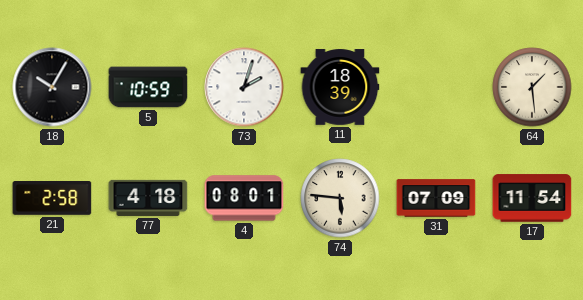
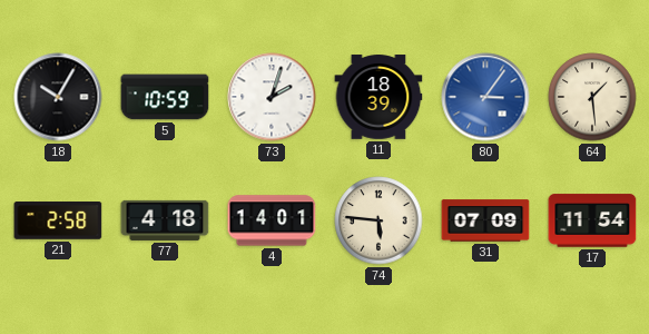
80: none -> 3:06 (485, 97)
4: 08:01 -> 14:01 (272, 220)
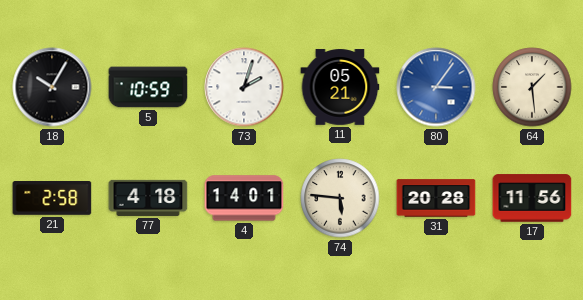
11: 18:39 -> 05:21 (340, 87)
31: 07:09 -> 20:28 (436, 198)
17: 11:54 -> 11:56 (532, 198)
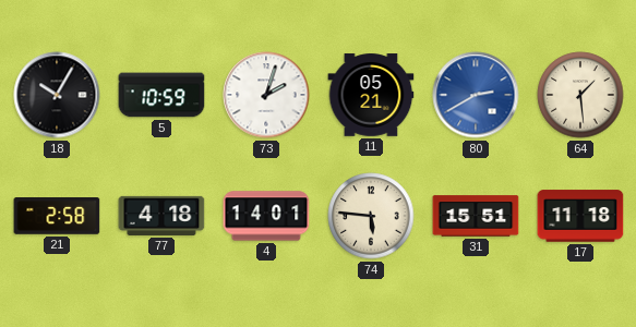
80: 3:06 -> 2:40 (476, 95)
31: 20:28 -> 15:51 (476, 216)
17: 11:56 -> 11:18 (580, 216)
